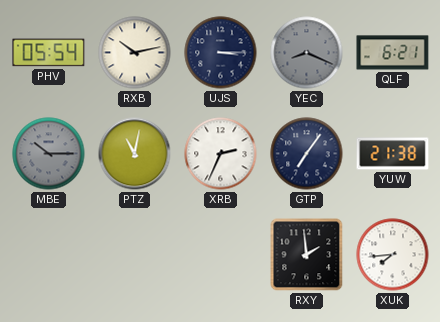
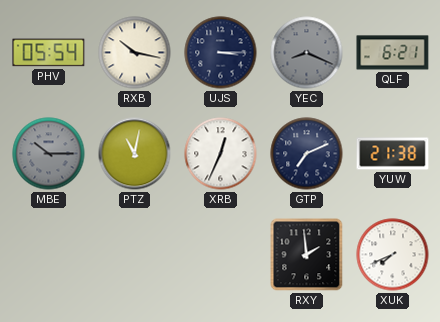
RXB: 10:13 -> 10:17 (135, 53)
XRB: 2:34 -> 12:34 (221, 154)
GTP: 7:06 -> 7:11 (307, 154)
XUK: 7:44 -> 7:41 (393, 255)
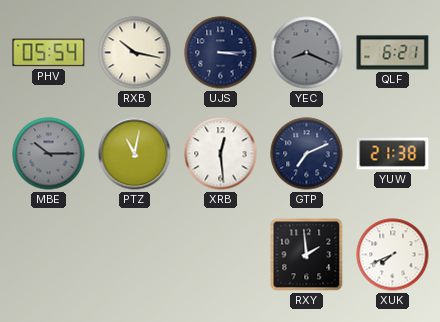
XRB: 12:34 -> 12:29 (221, 154)
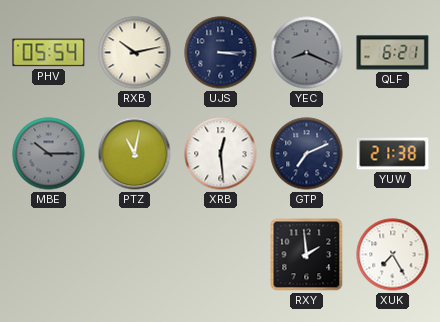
RXB: 10:17 -> 10:13 (135, 53)
XUK: 7:41 -> 7:25 (393, 255)
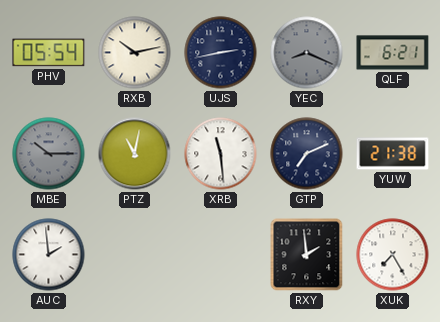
UJS: 3:15 -> 2:43 (221, 53)
XRB: 12:29 -> 11:29 (221, 154)
AUC: none -> 1:59 (49, 255)
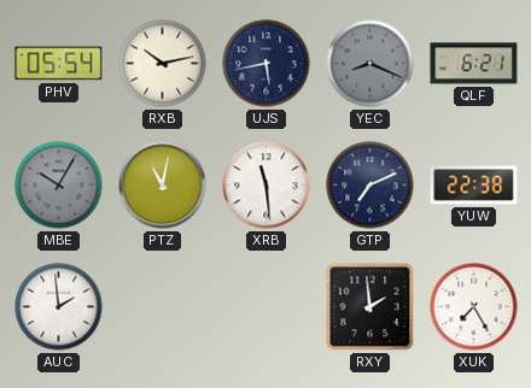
UJS: 2:43 -> 5:43 (267, 64)
MBE: 10:15 -> 10:05 (59, 186)
YUW: 21:38 -> 22:38 (474, 186)
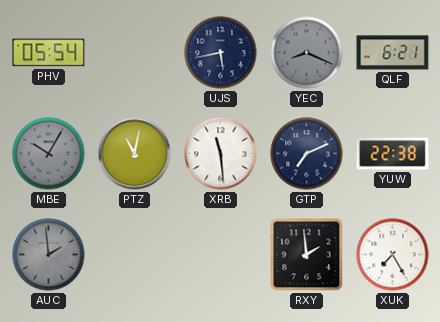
RXB: 10:13 -> none (163, 64)
AUC dial: white -> grey (49, 255)
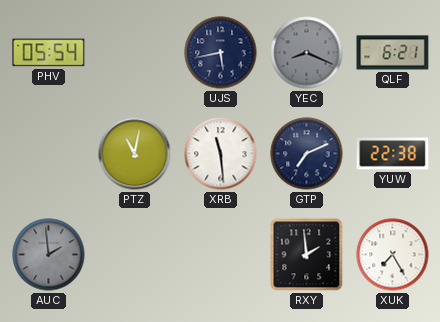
MBE: 10:05 -> none (49, 154)
